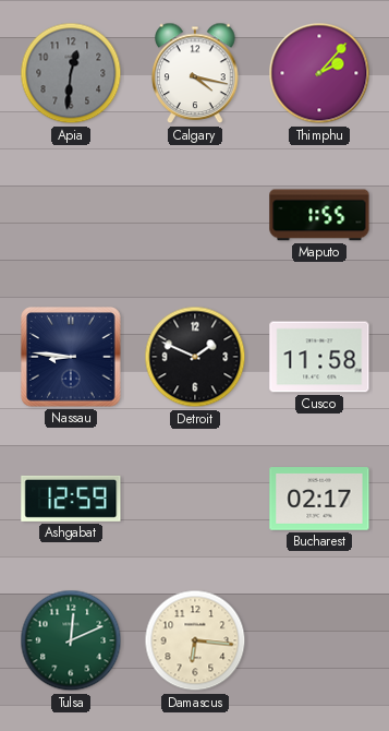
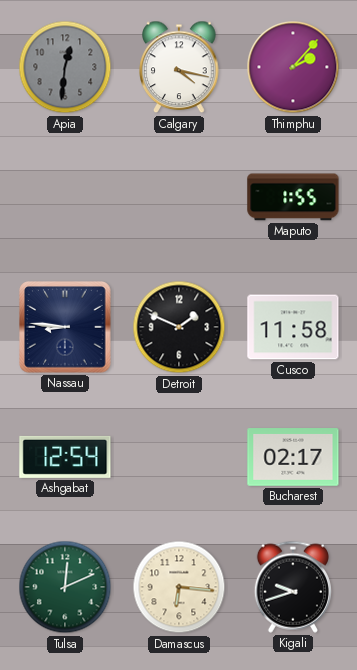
Ashgabat: 12:59 -> 12:54 (65, 457)
Kigali: none -> 9:42 (293, 587)
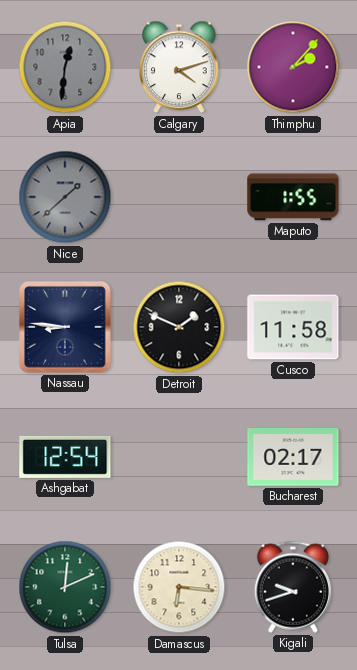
Calgary: 4:17 -> 4:12 (179, 67)
Nice: none -> 1:38 (65, 197)
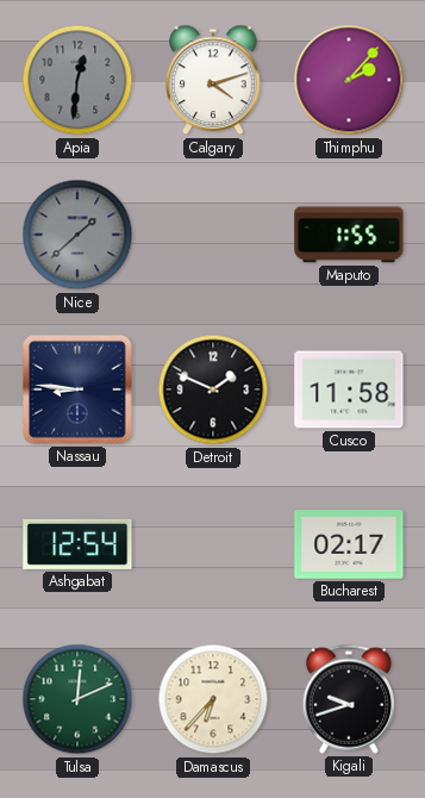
Damascus: 6:16 -> 6:37 (213, 699)
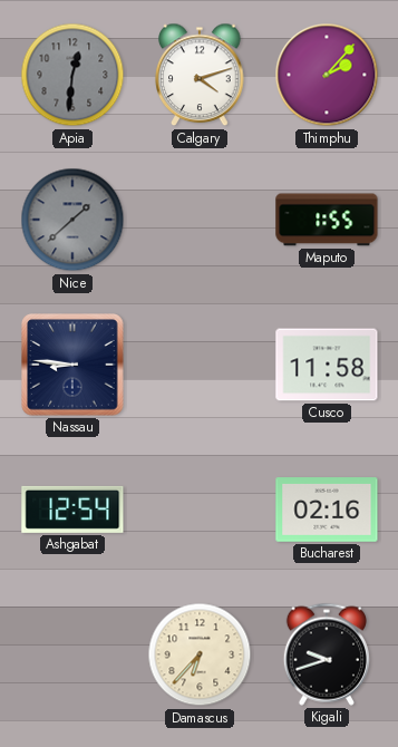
Detroit: 1:49 -> none (213, 389)
Bucharest: 02:17 -> 02:16 (327, 510)
Tulsa: 12:11 -> none (77, 699)
